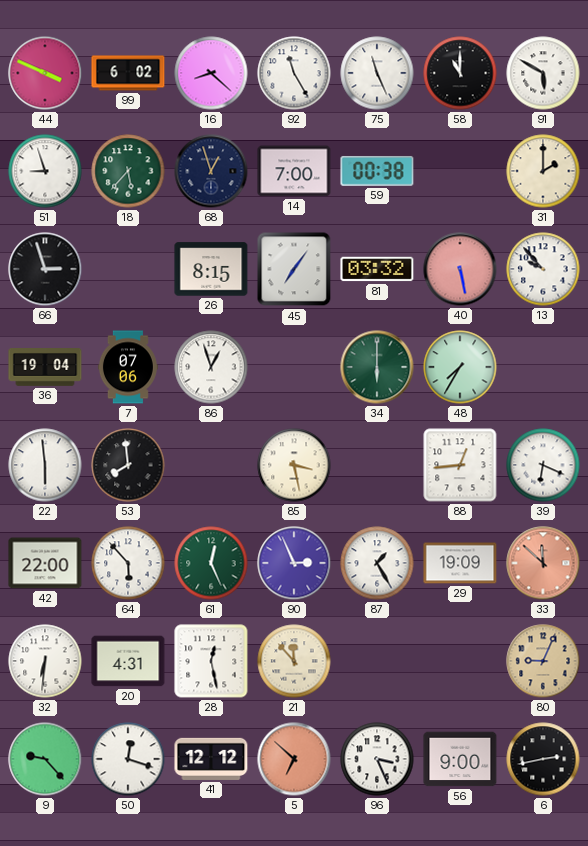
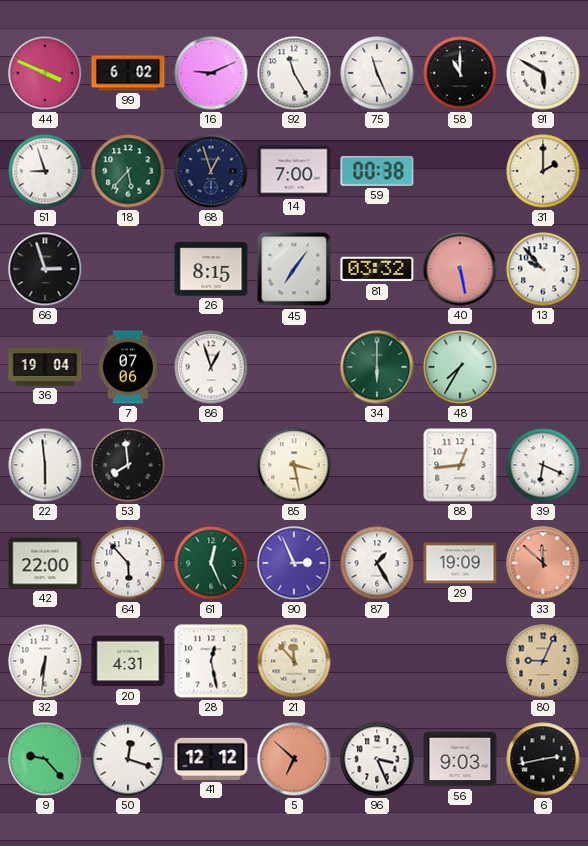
16: 8:22 -> 9:11 (211, 73)
56: 9:00 -> 9:03 (460, 759)
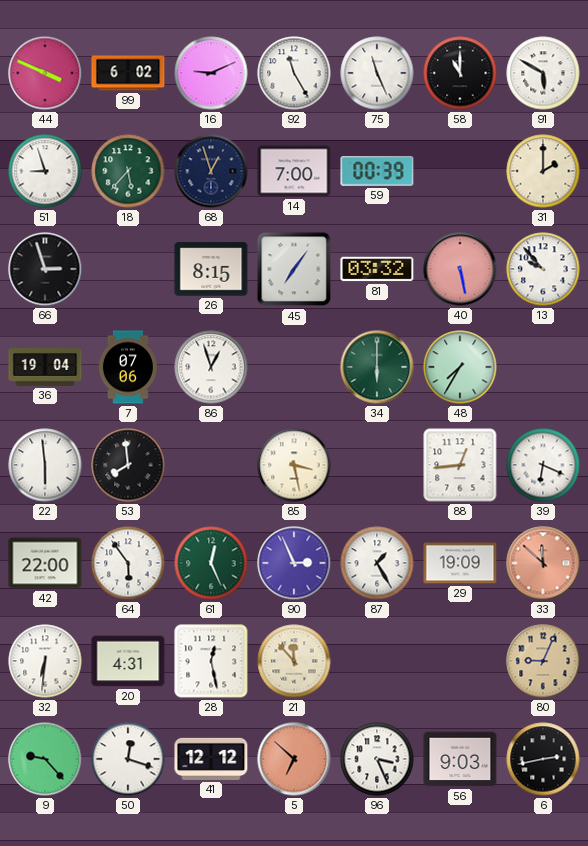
59: 00:38 -> 00:39 (377, 171)
64: 5:53 -> 5:54 (128, 563)
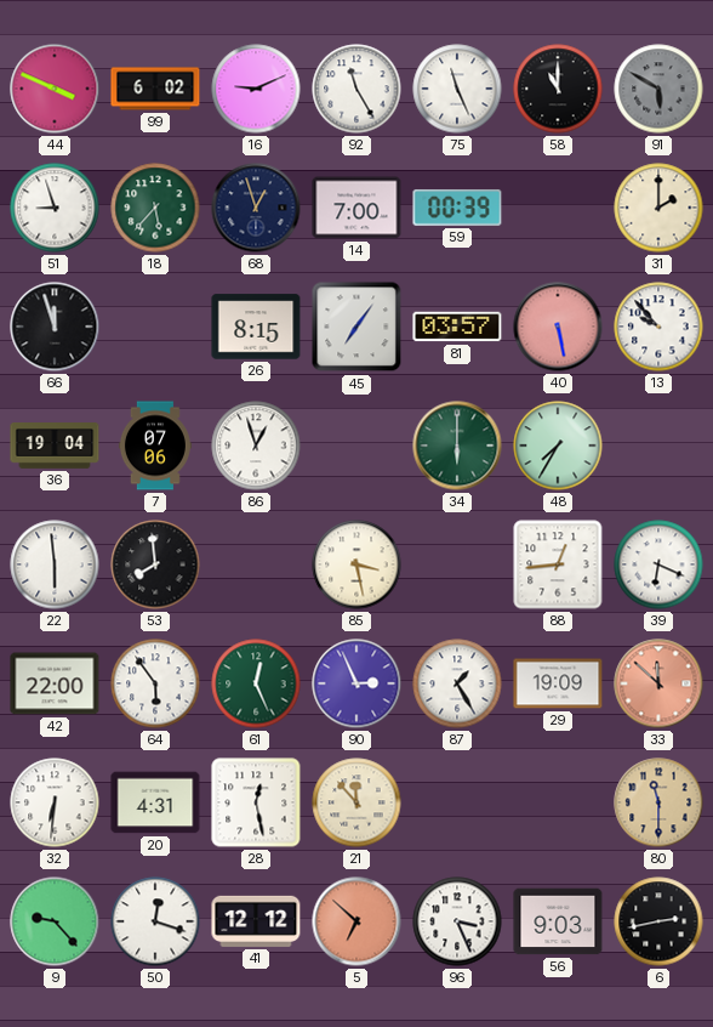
91 dial: white -> grey (658, 89)
66: 2:57 -> 11:57 (55, 327)
81: 03:32 -> 03:57 (457, 327)
80: 9:04 -> 11:30 (658, 802)
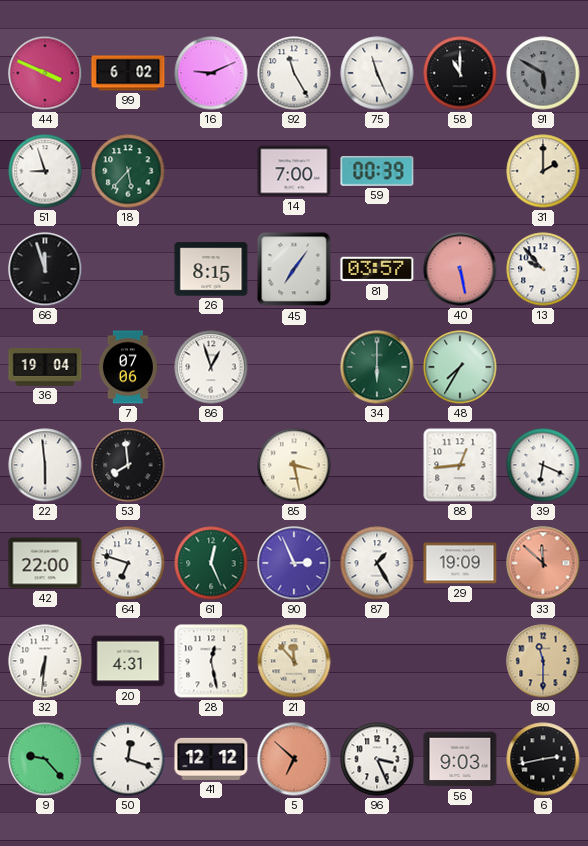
68: 12:57 -> none (256, 208)
64: 5:54 -> 6:48 (128, 563)
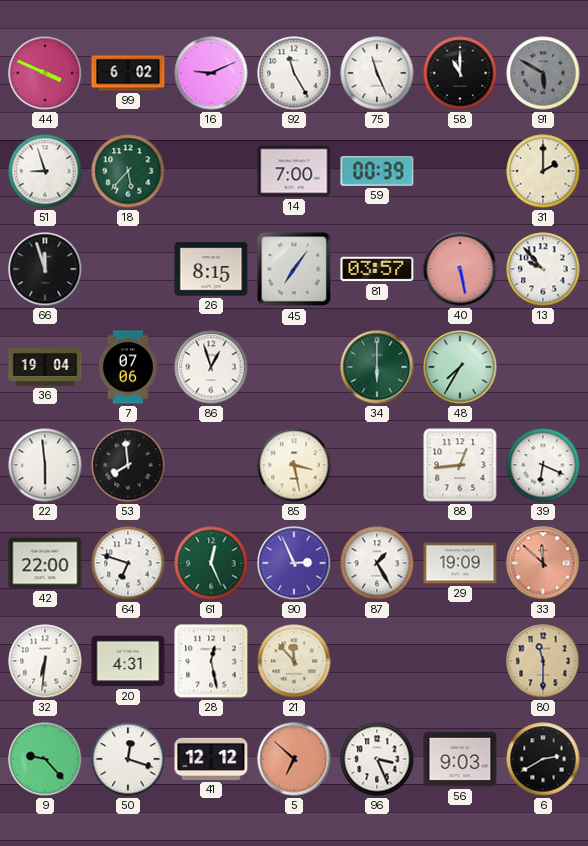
6: 2:43 -> 2:40 (543, 759)
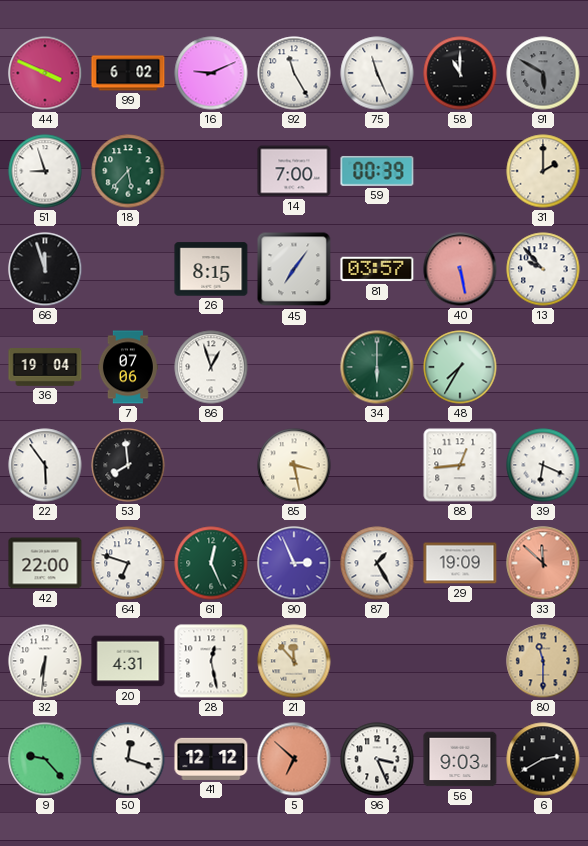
22: 5:59 -> 5:54 (45, 465)
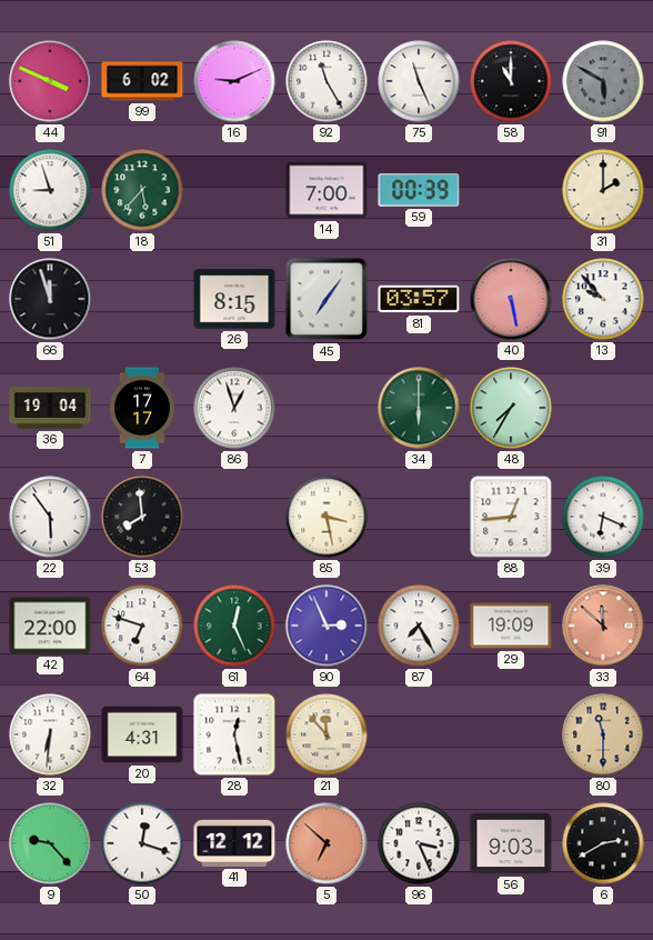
7: 07:06 -> 17:17 (142, 408)
87: 1:25 -> 7:25 (419, 626)
